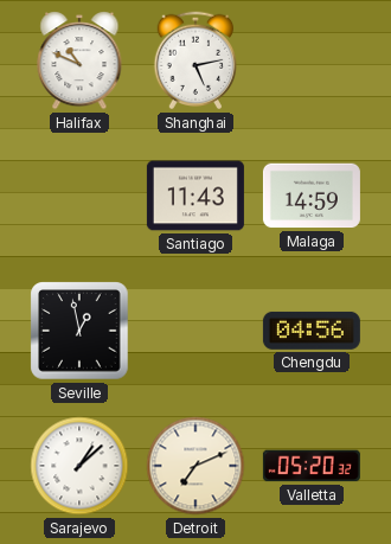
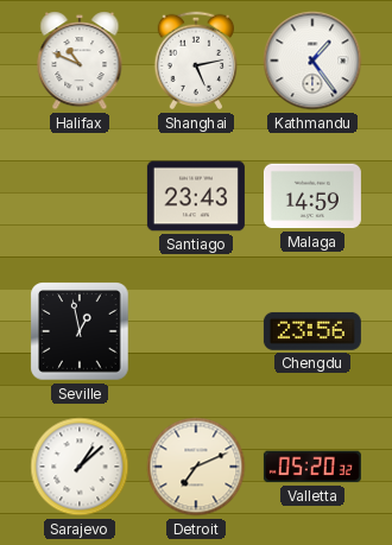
Kathmandu: none -> 1:24 (312, 61)
Santiago: 11:43 -> 23:43 (196, 196)
Chengdu: 04:56 -> 23:56 (312, 331)
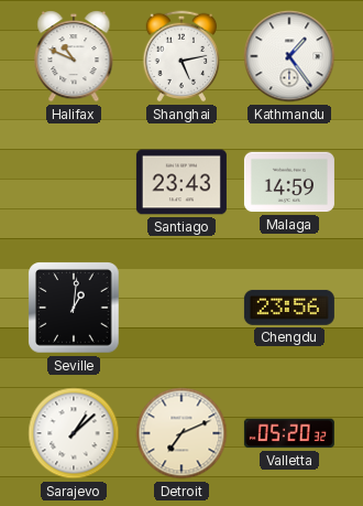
Seville: 12:58 -> 1:01 (74, 308)
